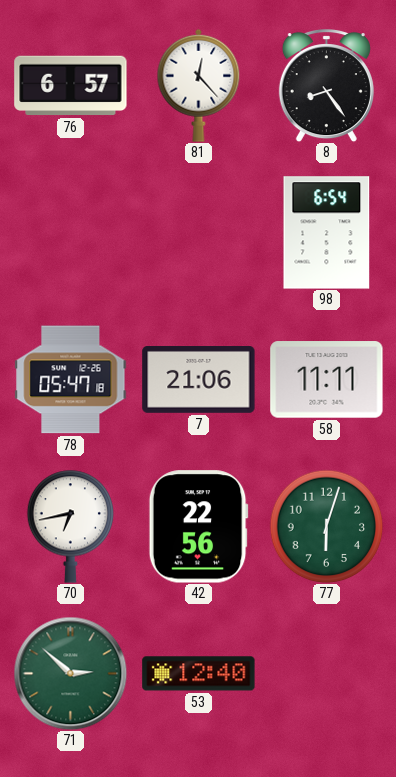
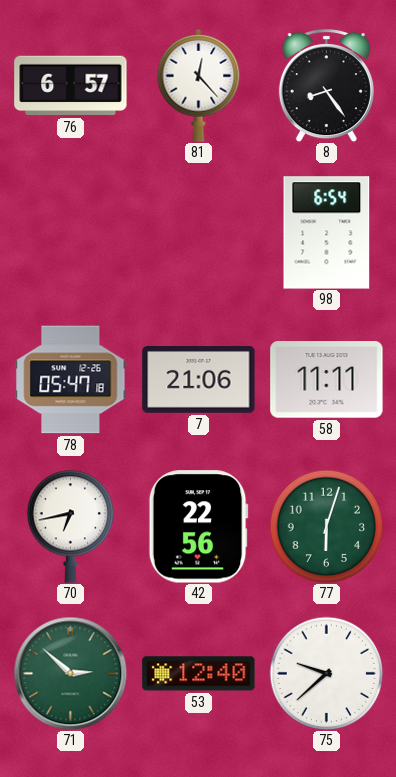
75: none -> 9:38 (326, 673)
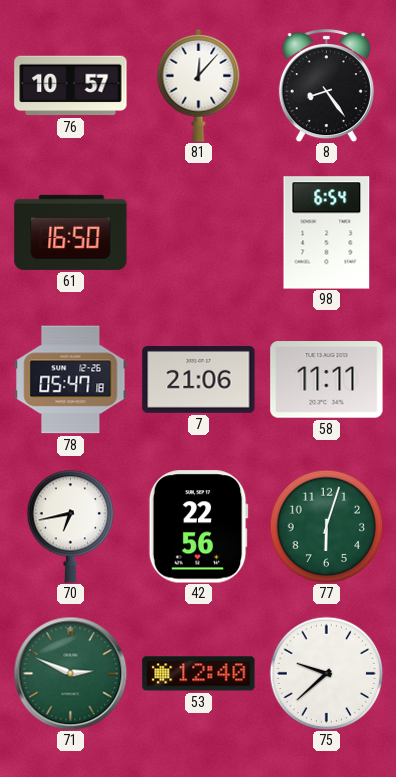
76: 6:57 -> 10:57 (71, 86)
81: 12:23 -> 12:07 (199, 85)
61: none -> 16:50 (71, 232)
71: 2:52 -> 2:49 (70, 673)
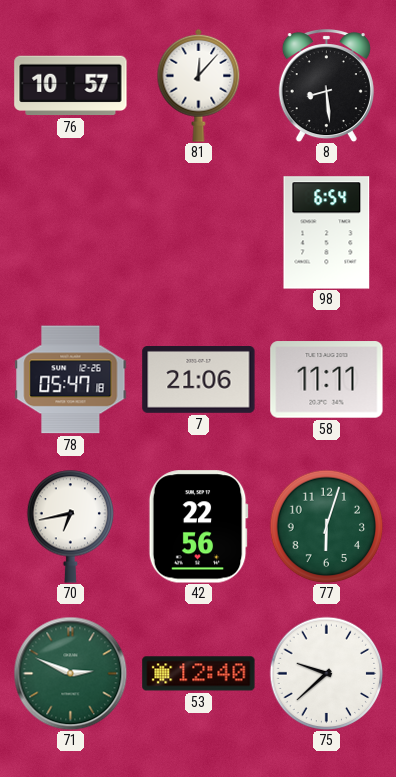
8: 8:24 -> 8:29 (326, 86)
61: 16:50 -> none (71, 232)
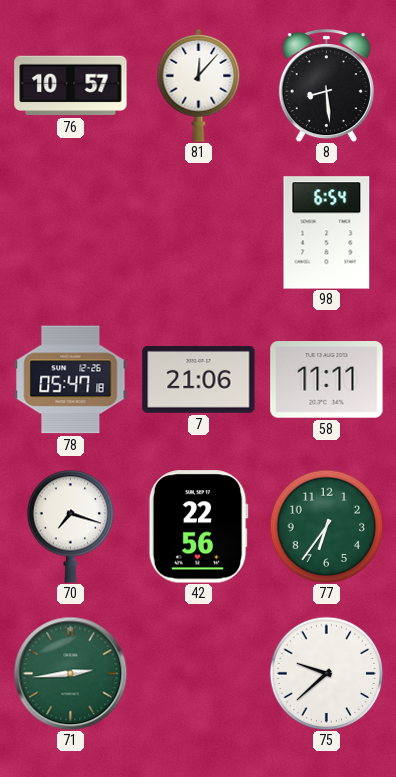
70: 6:43 -> 7:18 (71, 526)
77: 6:03 -> 6:36 (326, 526)
71: 2:49 -> 2:44 (70, 673)
53: 12:40 -> none (199, 674)
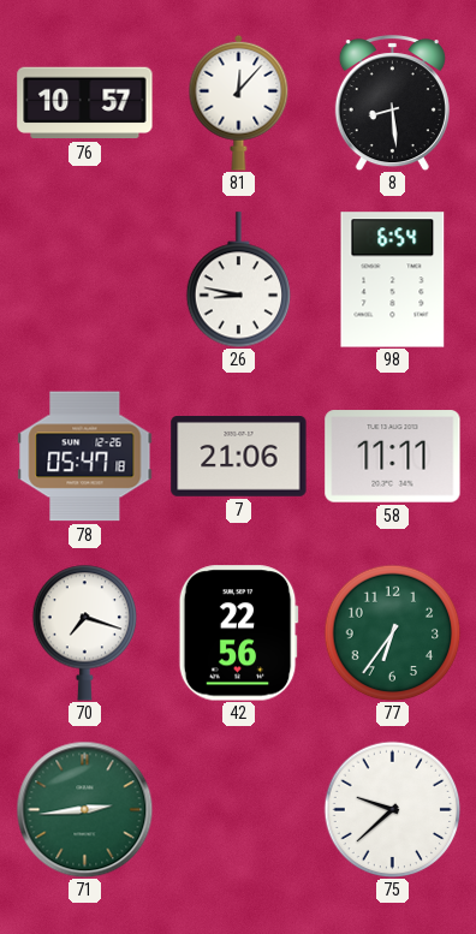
26: none -> 8:47 (239, 280)
